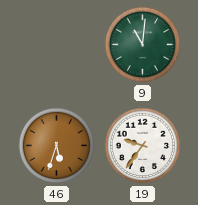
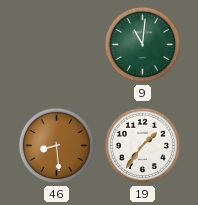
46: 5:33 -> 8:29 (57, 146)
19: 9:36 -> 1:36 (143, 146)
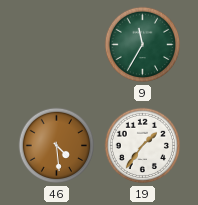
9: 11:01 -> 11:35 (143, 45)
46: 8:29 -> 4:29 (57, 146)
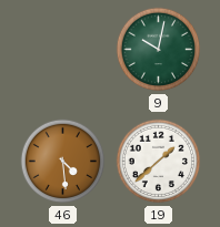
9: 11:35 -> 10:02 (159, 50)
19: 1:36 -> 1:38 (159, 162)
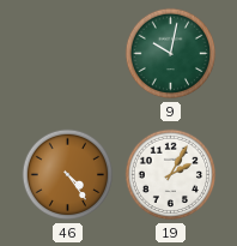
46: 4:29 -> 4:24 (68, 175)
19: 1:38 -> 2:05 (171, 175)
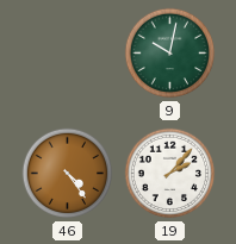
19: 2:05 -> 2:07 (170, 174)
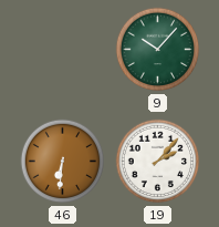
9: 10:02 -> 10:07 (158, 50)
46: 4:24 -> 6:31 (63, 162)
